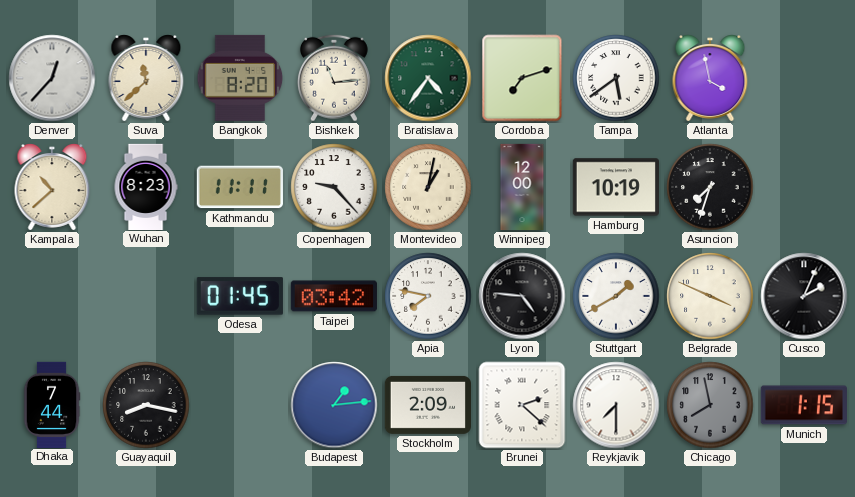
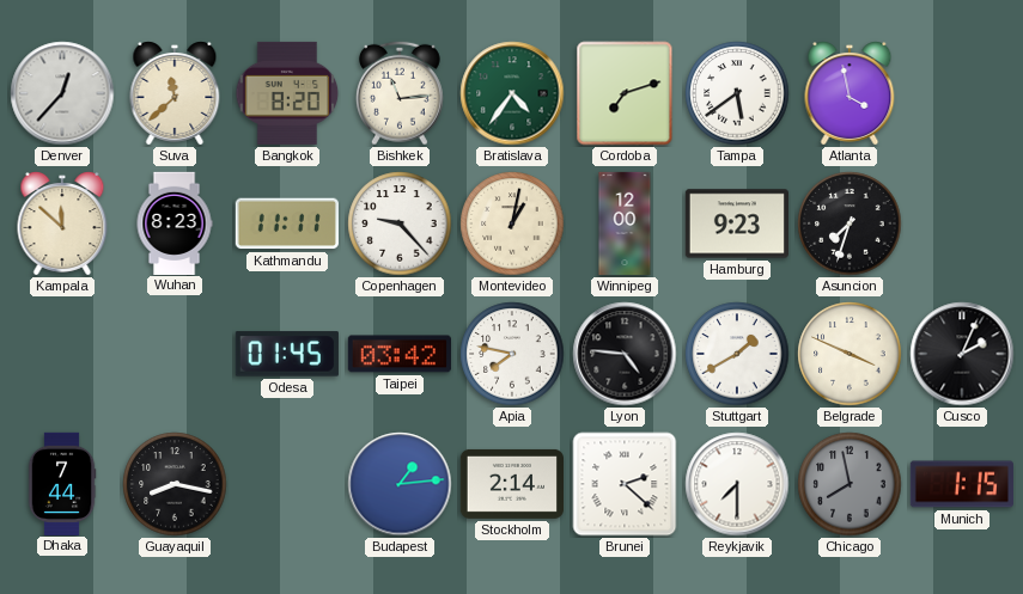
Kampala: 10:38 -> 11:52 (62, 223)
Hamburg: 10:19 -> 9:23 (736, 223)
Stockholm: 2:09 -> 2:14 (511, 484)
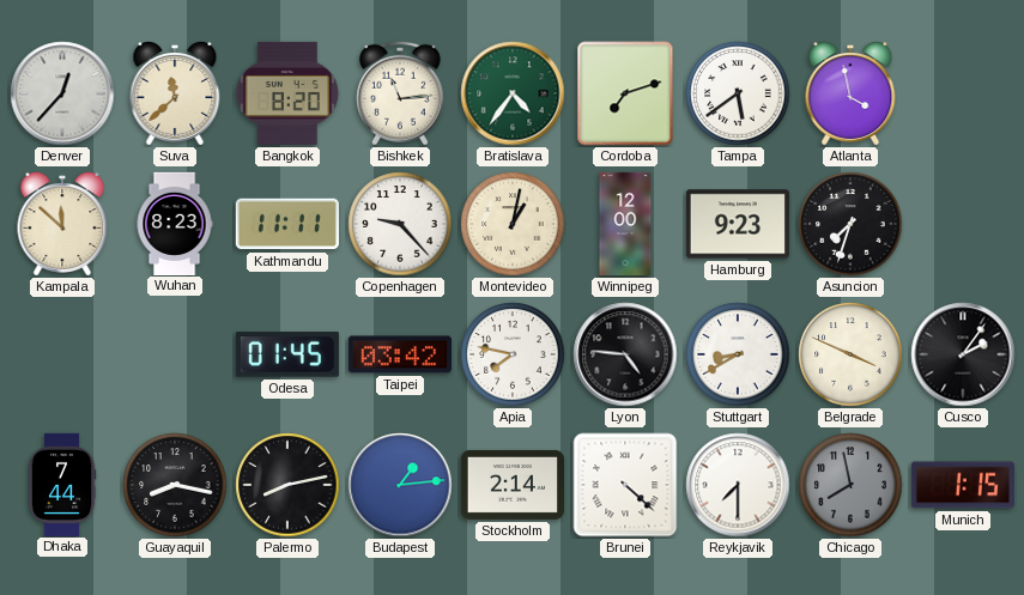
Stuttgart: 1:40 -> 8:40 (738, 354)
Cusco: 2:04 -> 2:06 (963, 354)
Palermo: none -> 8:13 (287, 485)
Brunei: 2:22 -> 4:22 (625, 485)
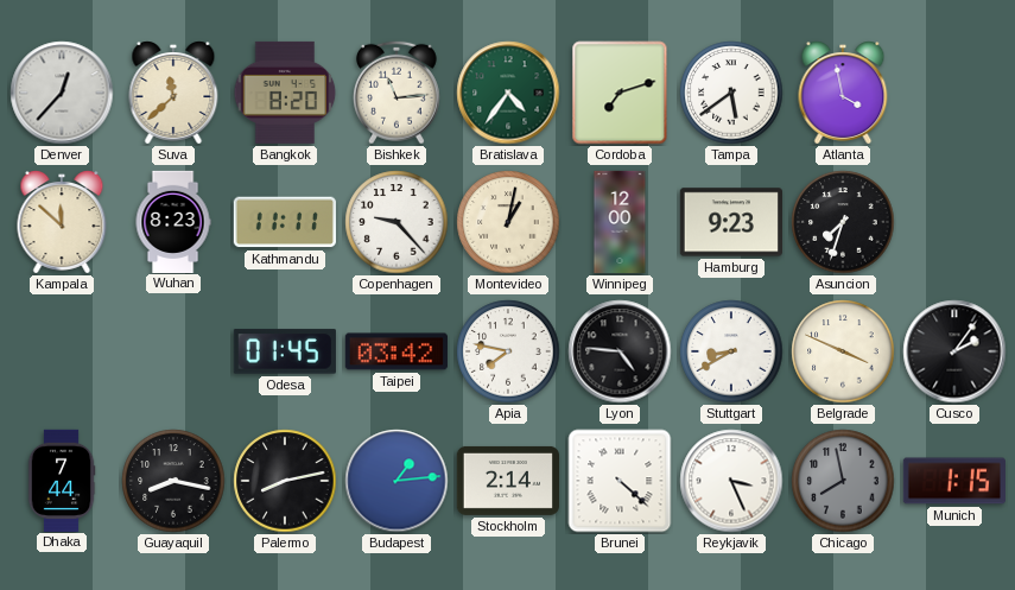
Reykjavik: 7:30 -> 3:26 (731, 481)
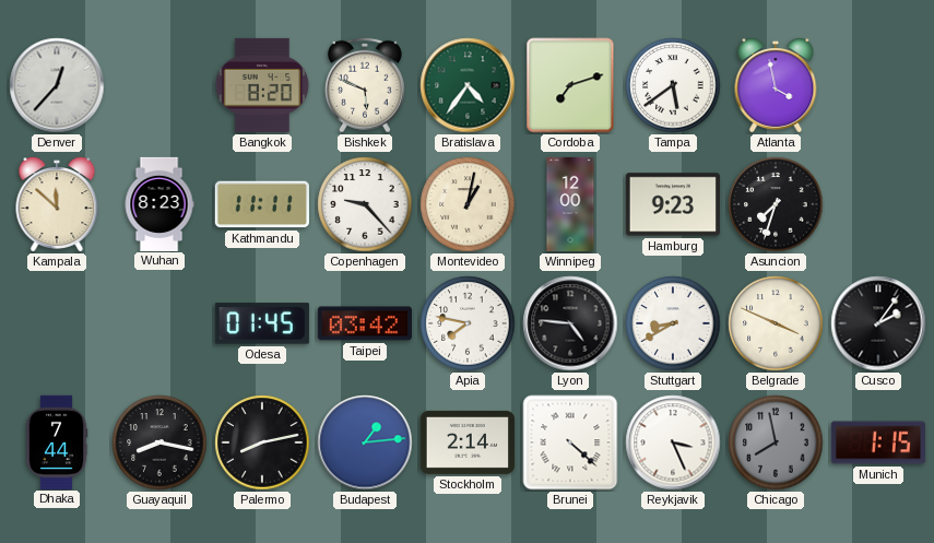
Suva: 11:38 -> none (173, 93)
Bishkek: 11:14 -> 5:49 (365, 85)
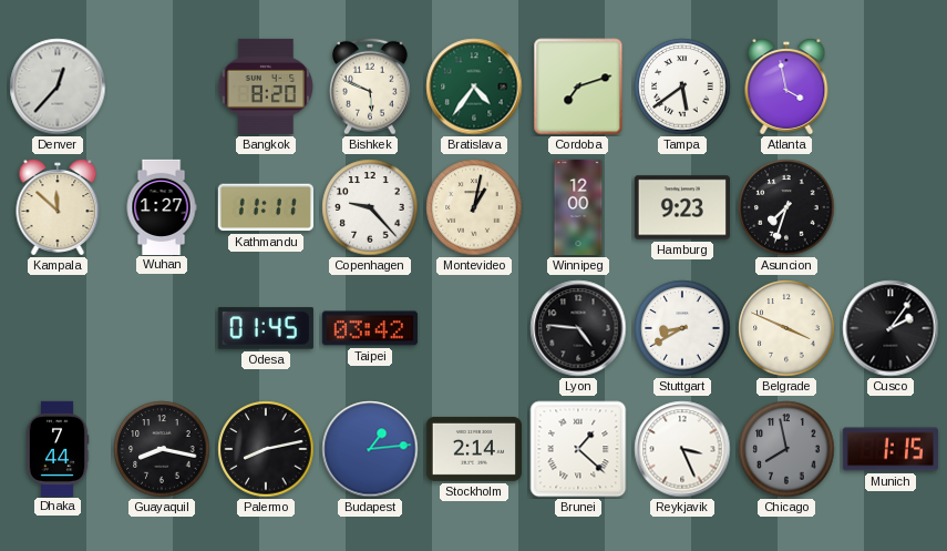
Wuhan: 8:23 -> 1:27 (162, 206)
Apia: 7:47 -> none (468, 323)
Brunei: 4:22 -> 1:22 (578, 449)
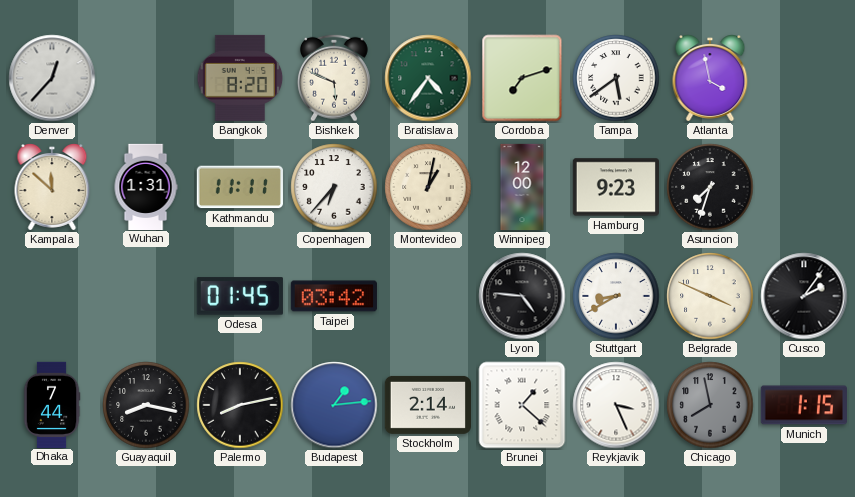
Wuhan: 1:27 -> 1:31 (146, 186)
Copenhagen: 9:23 -> 6:37 (334, 187)
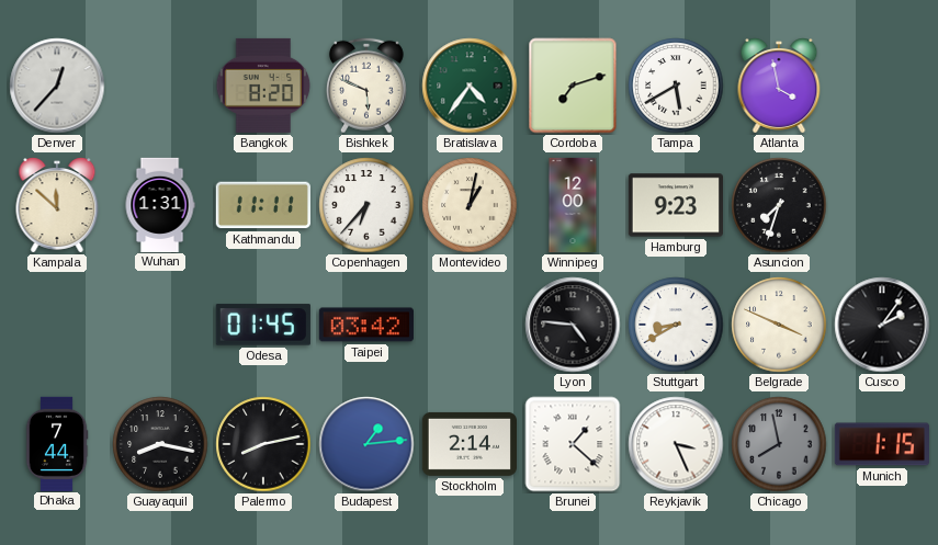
Tampa: 5:39 -> 5:40 (676, 86)
